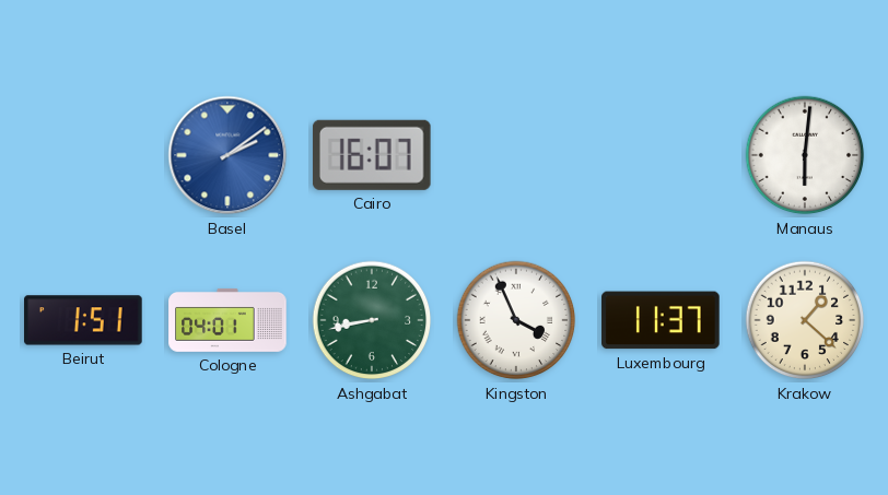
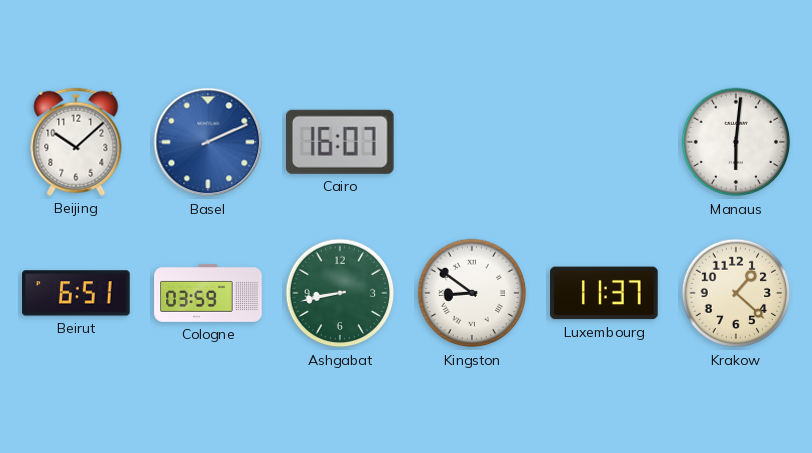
Beijing: none -> 10:08 (76, 142)
Basel: 2:09 -> 2:11 (208, 142)
Beirut: 1:51 -> 6:51 (76, 293)
Cologne: 04:01 -> 03:59 (208, 293)
Kingston: 3:56 -> 8:51 (472, 293)
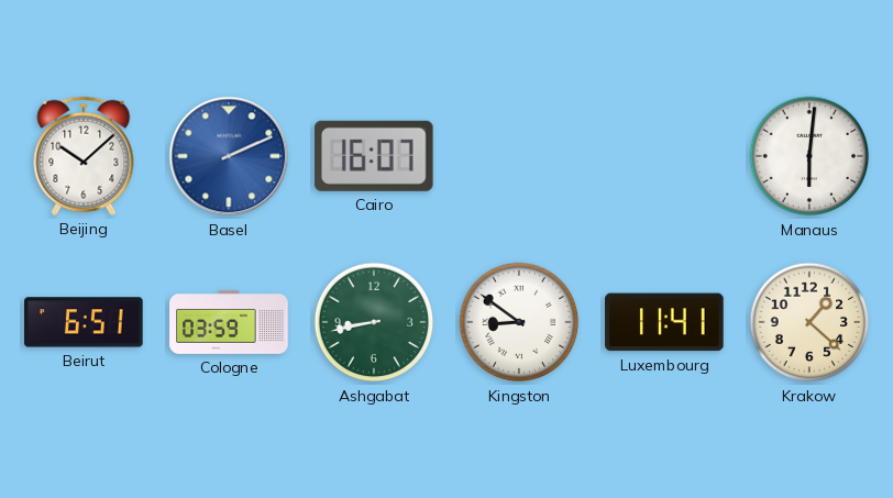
Luxembourg: 11:37 -> 11:41 (664, 322)
